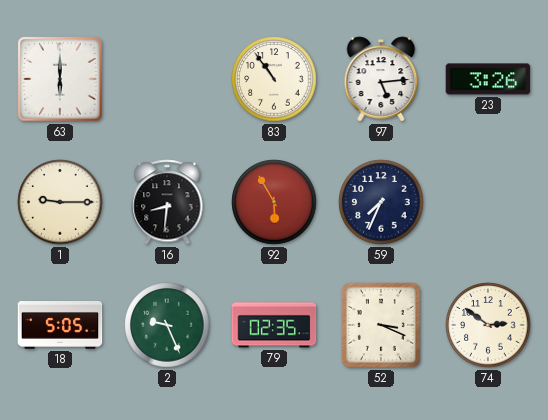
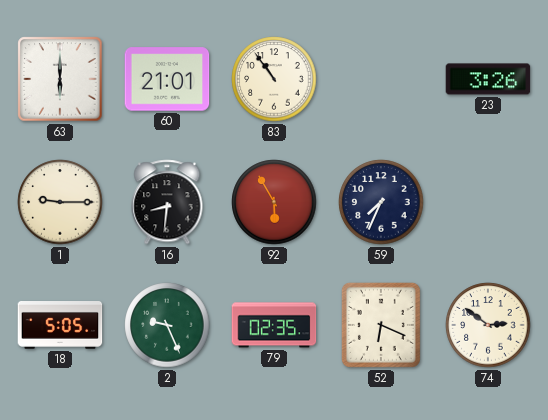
60: none -> 21:01 (167, 79)
97: 5:14 -> none (381, 79)
52: 3:19 -> 6:19 (381, 325)
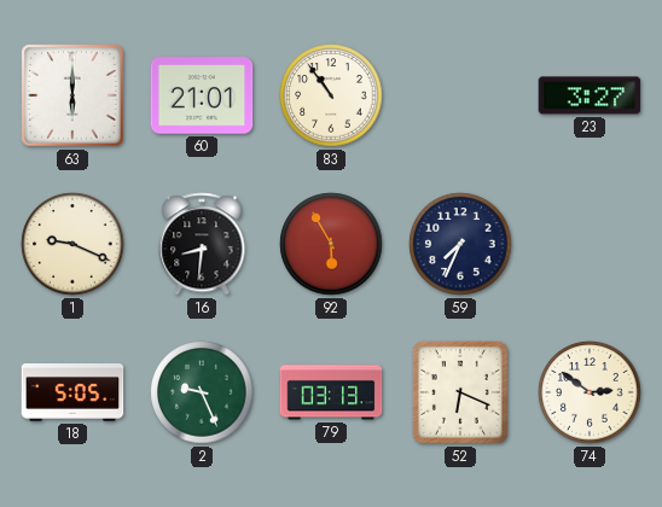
23: 3:26 -> 3:27 (590, 95)
1: 9:15 -> 9:19 (72, 244)
79: 02:35 -> 03:13 (331, 392)
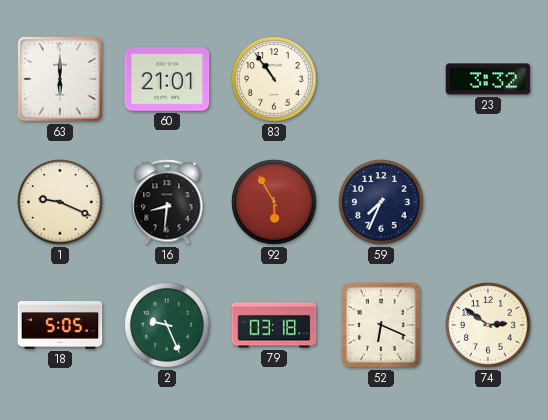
23: 3:27 -> 3:32 (488, 79)
79: 03:13 -> 03:18 (274, 325)
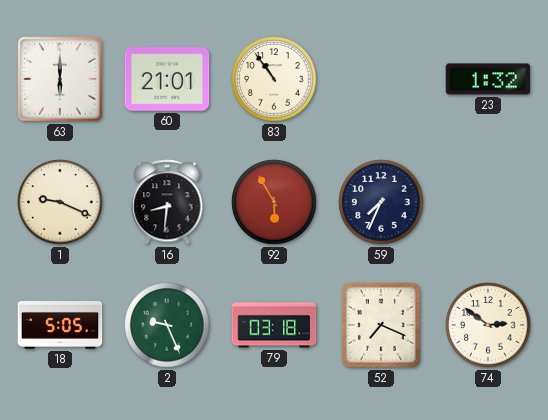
23: 3:32 -> 1:32 (488, 79)
52: 6:19 -> 7:19 (381, 325)
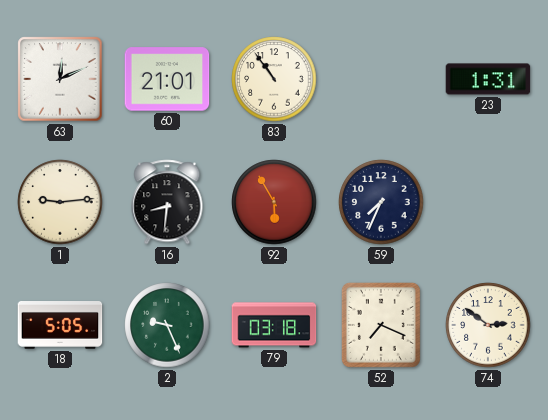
63: 6:00 -> 12:11 (60, 79)
23: 1:32 -> 1:31 (488, 79)
1: 9:19 -> 9:14 (60, 202)
